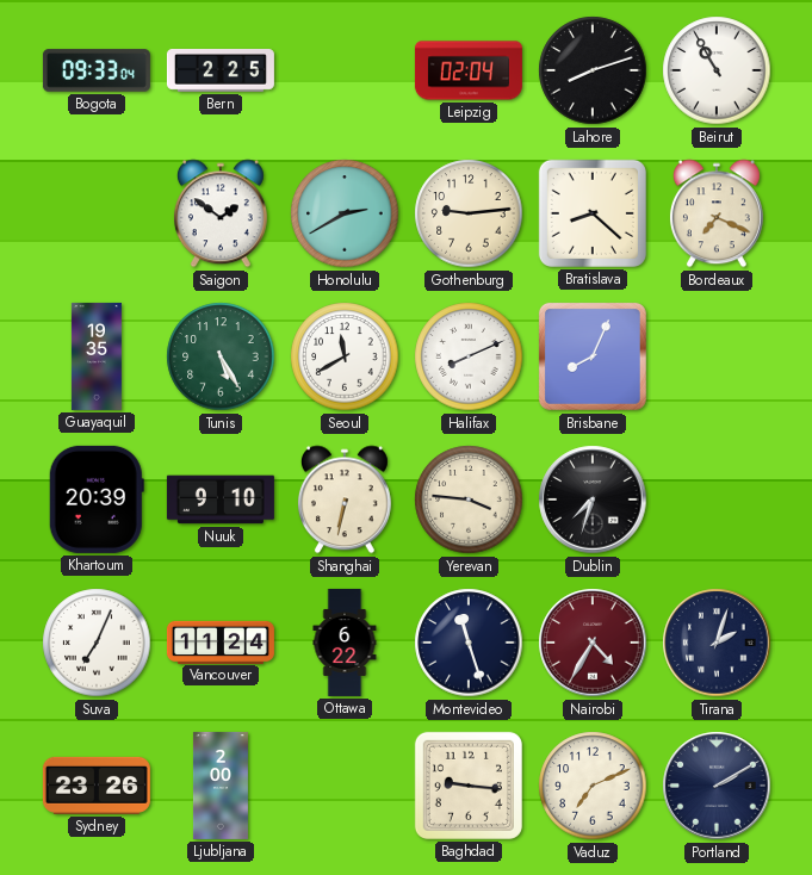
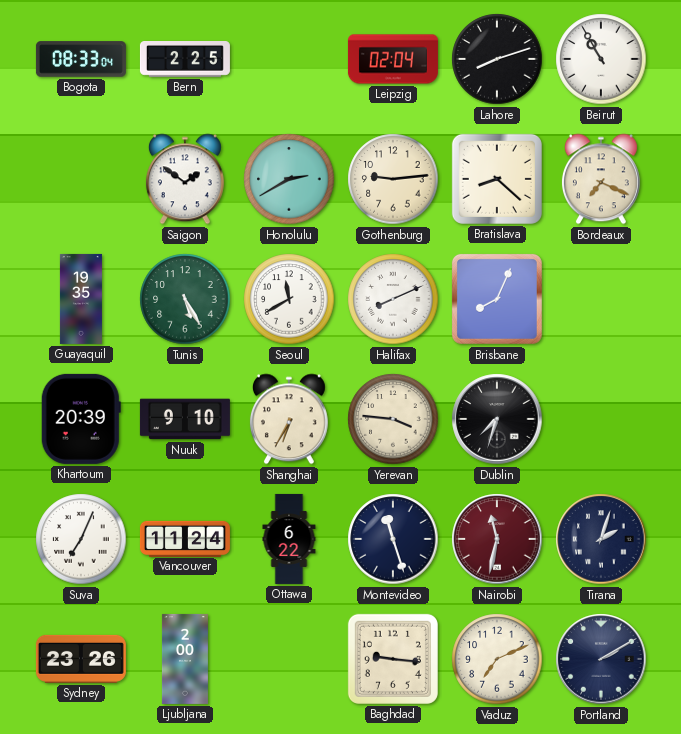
Bogota: 09:33 -> 08:33 (81, 59)
Shanghai: 6:32 -> 6:35 (289, 419)
Nairobi: 4:35 -> 11:32 (497, 539)
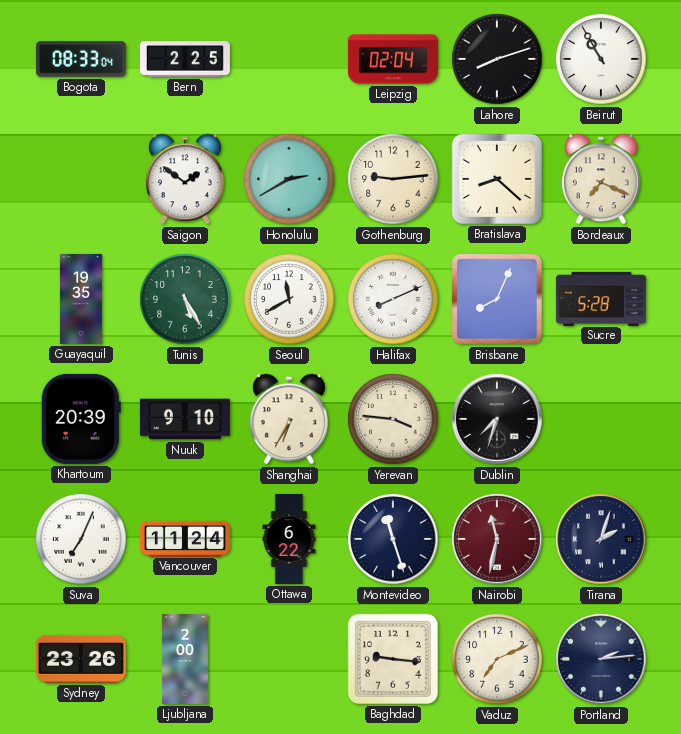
Sucre: none -> 5:28 (601, 298)
Portland: 2:10 -> 2:14 (601, 659)
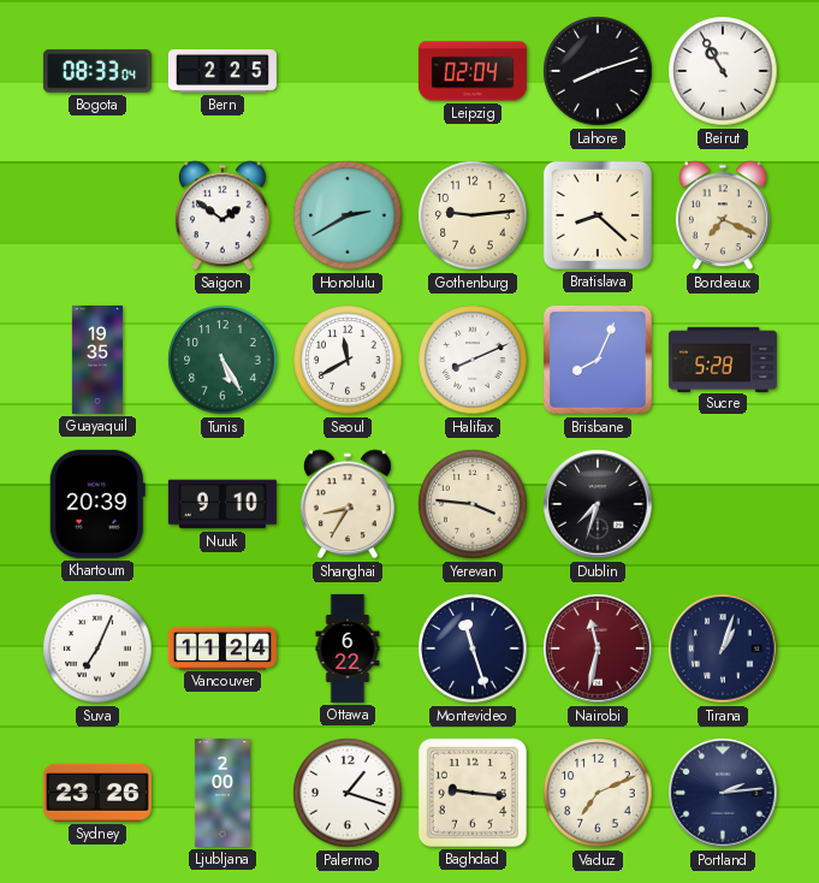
Shanghai: 6:35 -> 8:35 (348, 504)
Tirana: 2:03 -> 1:03 (723, 648)
Palermo: none -> 1:18 (348, 793)
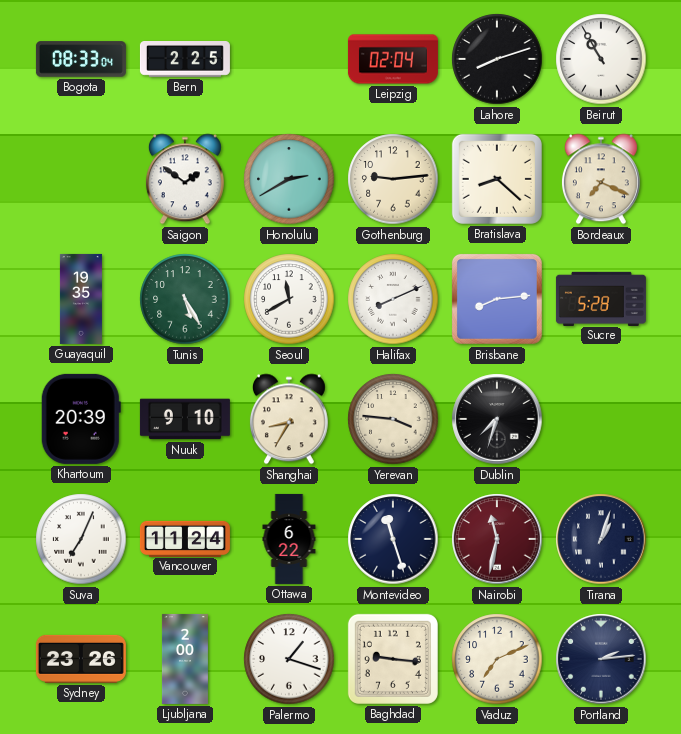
Brisbane: 8:04 -> 8:14 (497, 299)
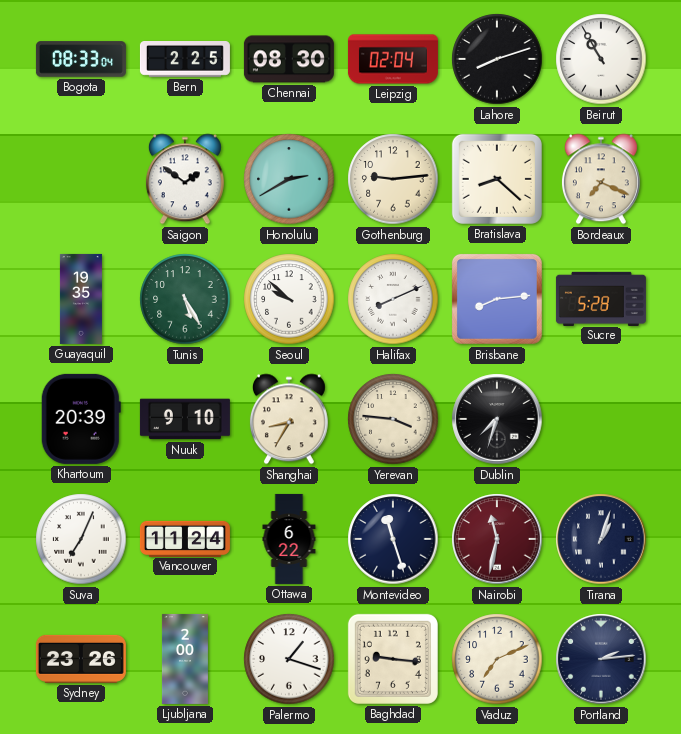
Chennai: none -> 08:30 (289, 59)
Seoul: 11:40 -> 9:52 (289, 299)
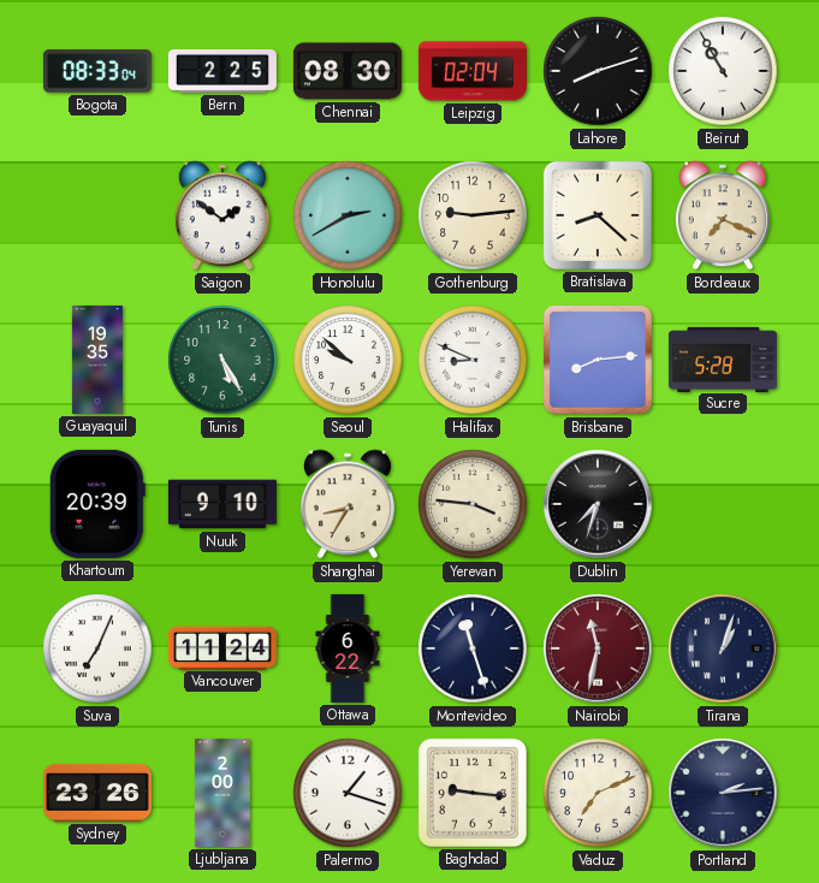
Halifax: 8:11 -> 8:49 (473, 360)
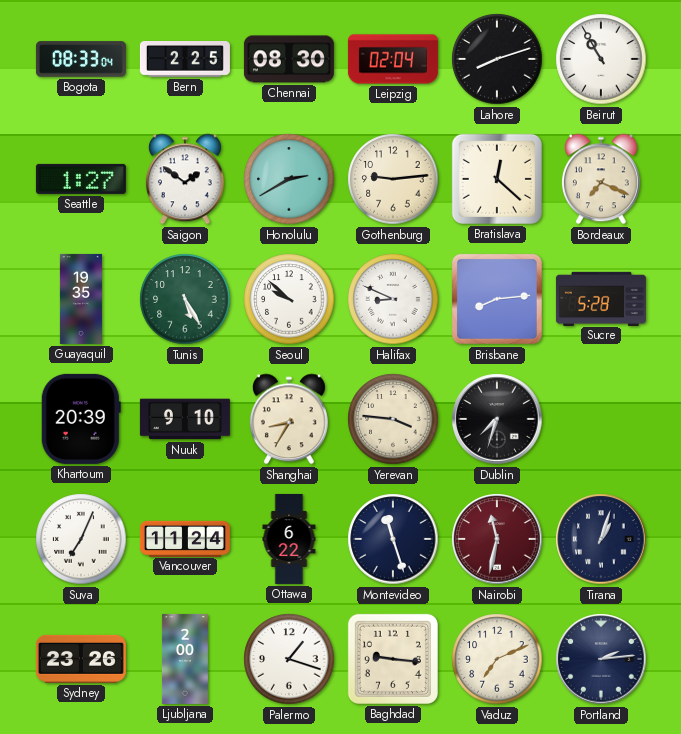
Seattle: none -> 1:27 (81, 179)
Bratislava: 8:22 -> 12:22 (497, 179)
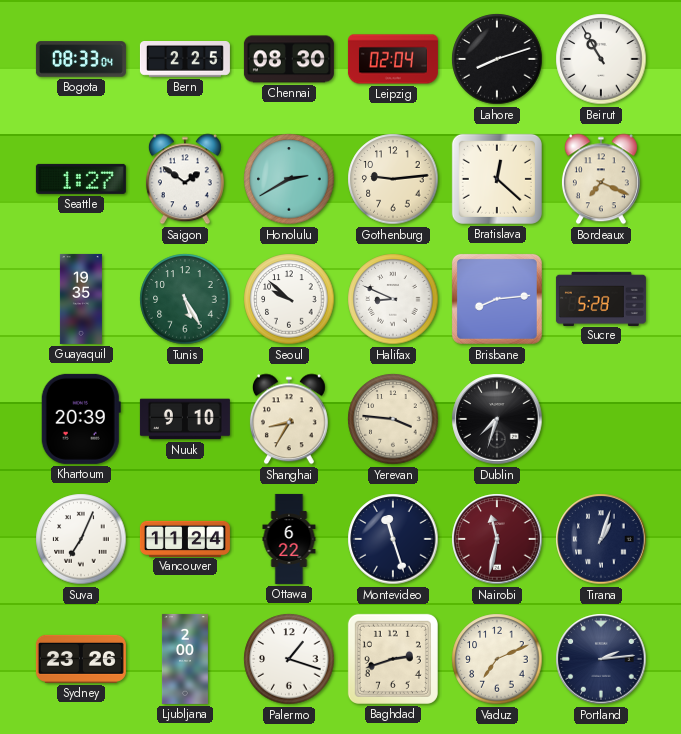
Baghdad: 9:16 -> 2:42 (393, 659)
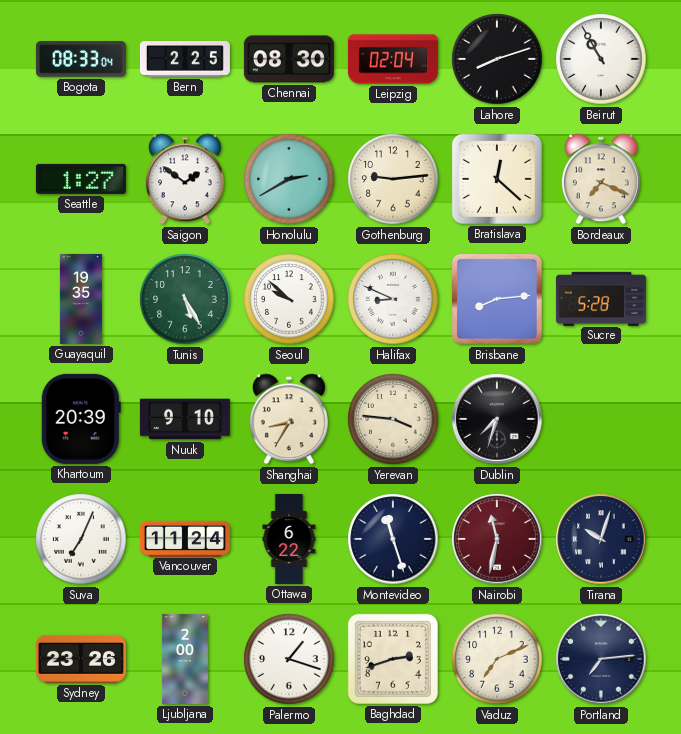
Tirana: 1:03 -> 10:03 (601, 539)
Portland: 2:14 -> 7:14 (601, 659)
